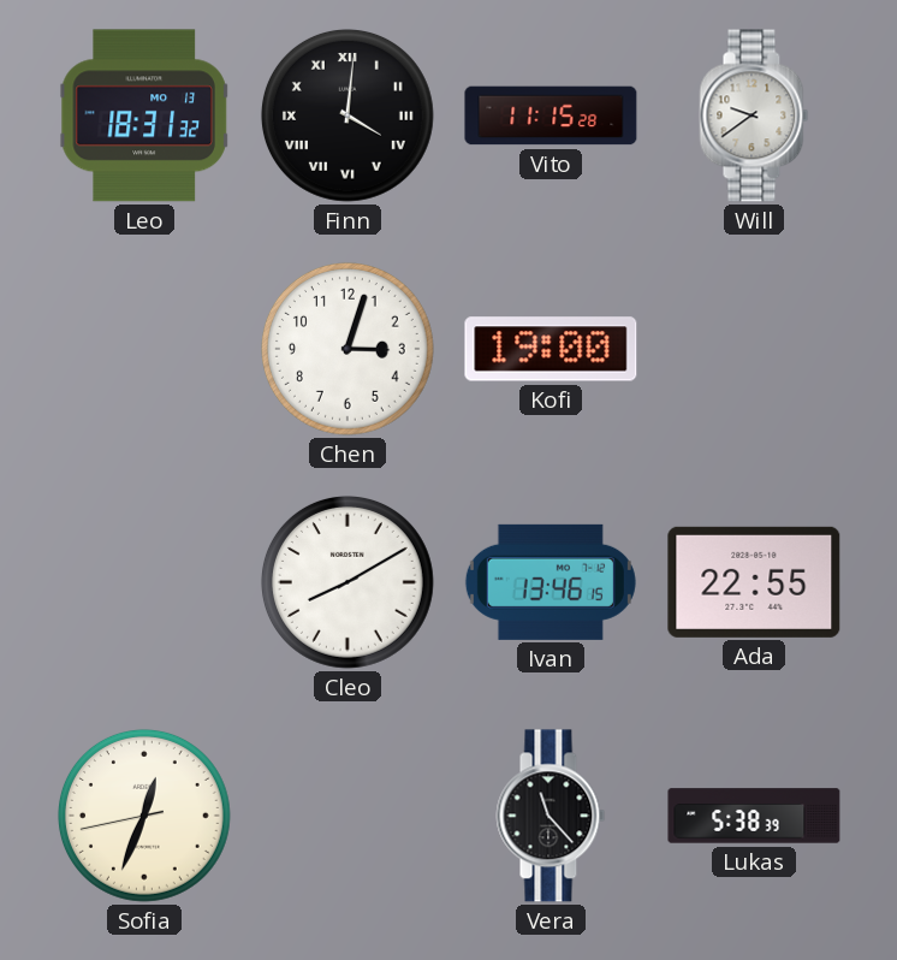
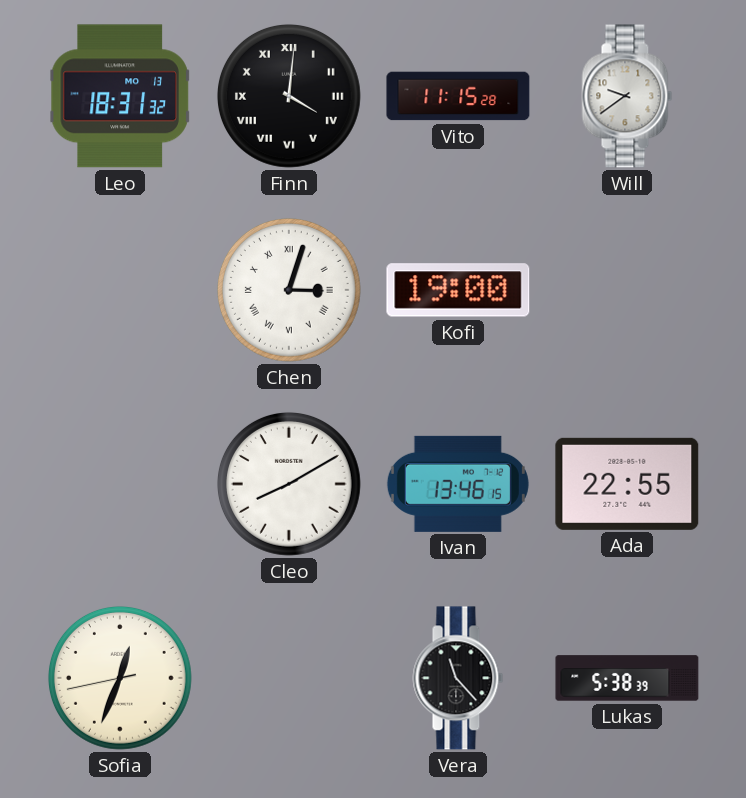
Chen numerals: Arabic -> Roman (289, 290)
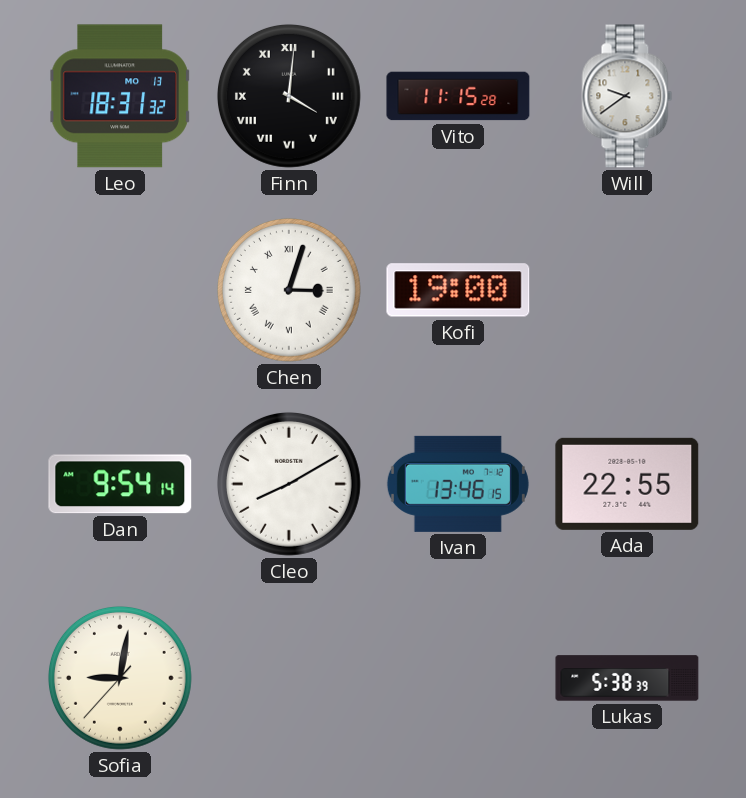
Dan: none -> 9:54 (120, 484)
Sofia: 12:33 -> 9:01 (120, 678)
Vera: 11:23 -> none (458, 678)
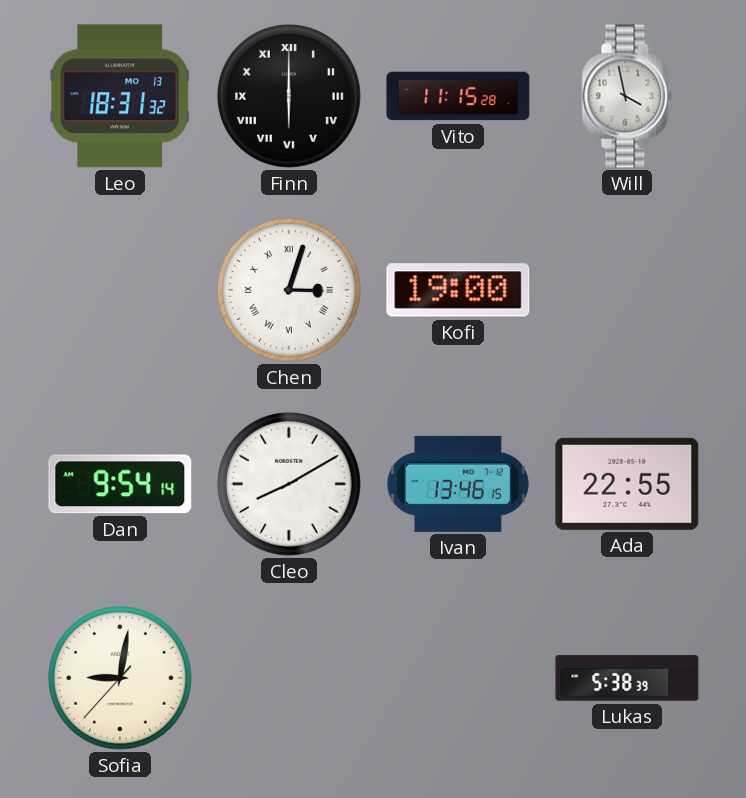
Finn: 4:01 -> 6:00 (289, 96)
Will: 9:39 -> 3:58 (627, 96)
